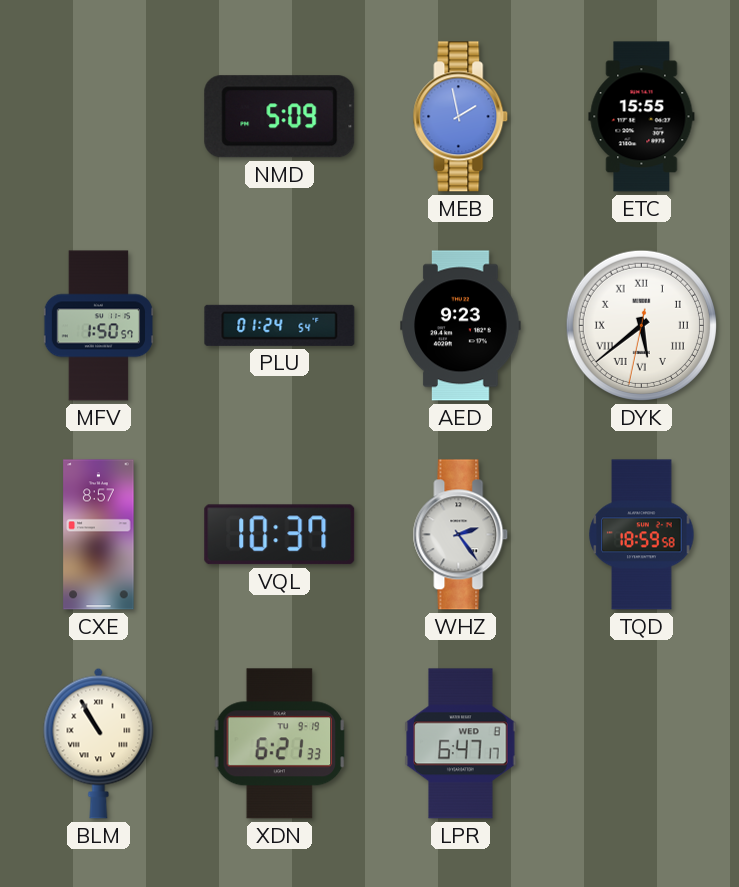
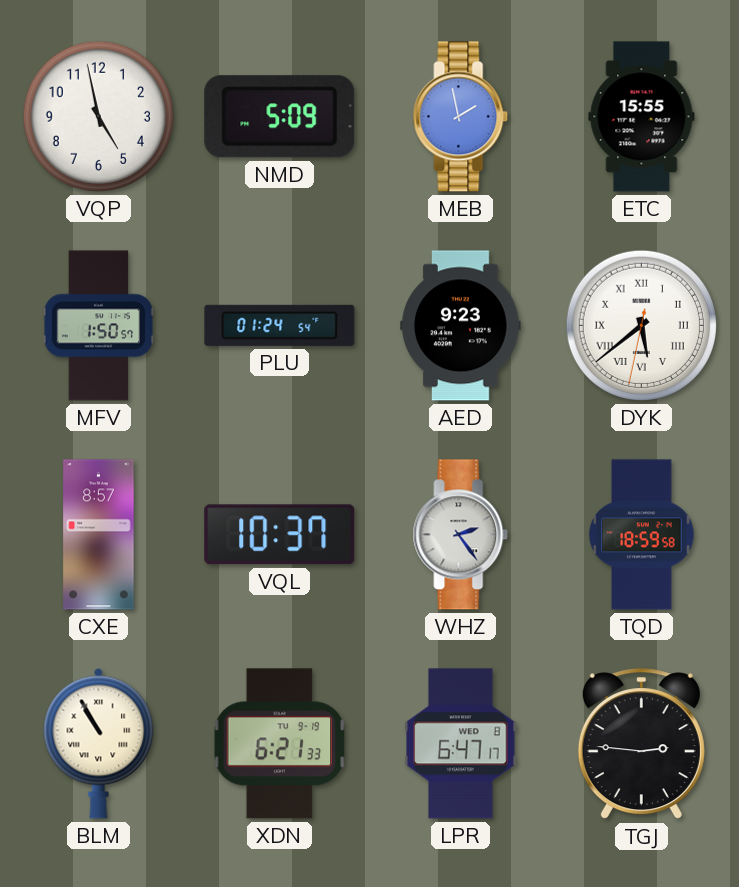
VQP: none -> 4:58 (98, 116)
TGJ: none -> 2:46 (641, 744)
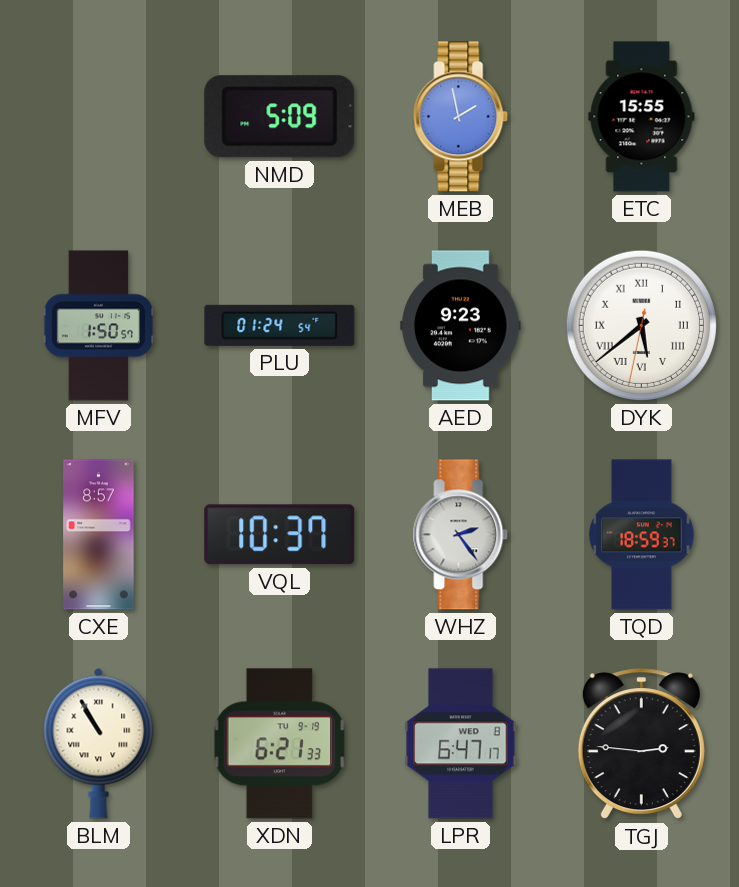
VQP: 4:58 -> none (98, 116)
TQD: 18:59:58 -> 18:59:37 (642, 535)
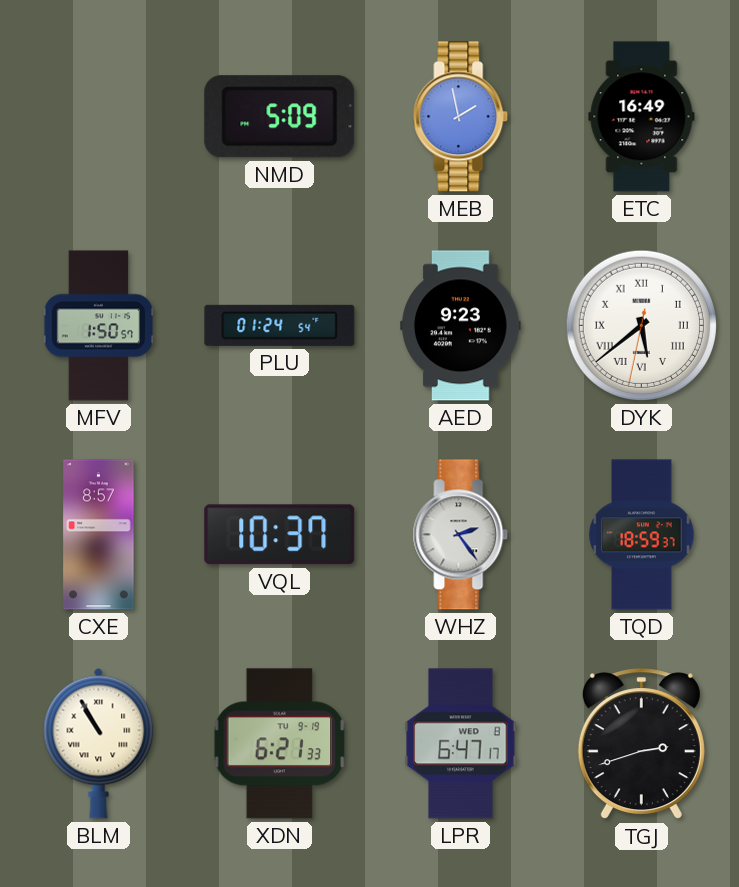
ETC: 15:55 -> 16:49 (642, 117)
TGJ: 2:46 -> 2:42 (641, 744)
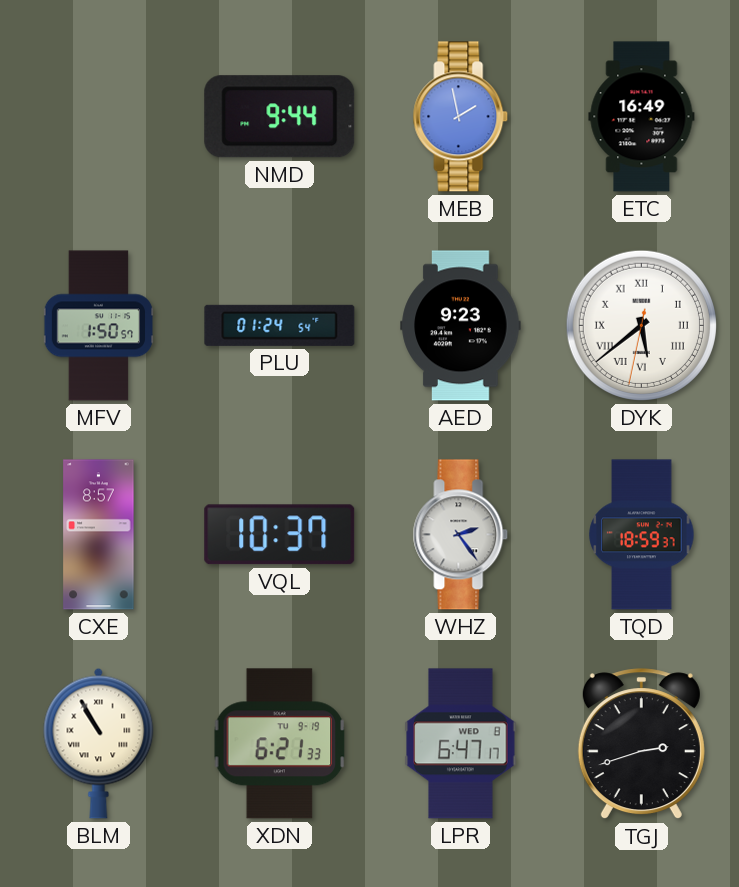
NMD: 5:09 -> 9:44 (280, 117)
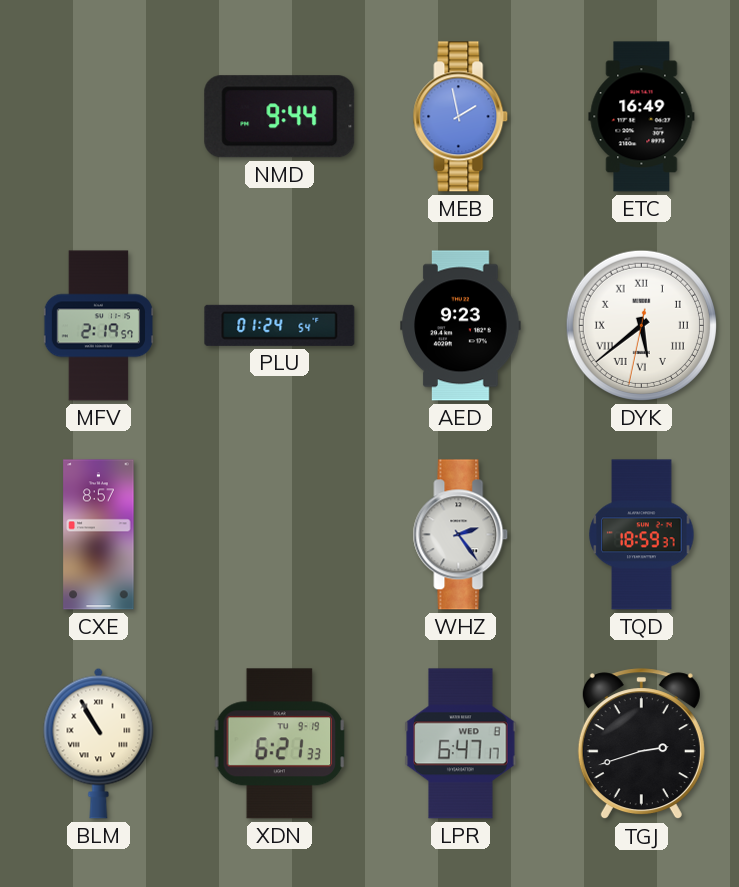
MFV: 1:50 -> 2:19 (98, 326)
VQL: 10:37 -> none (280, 535)
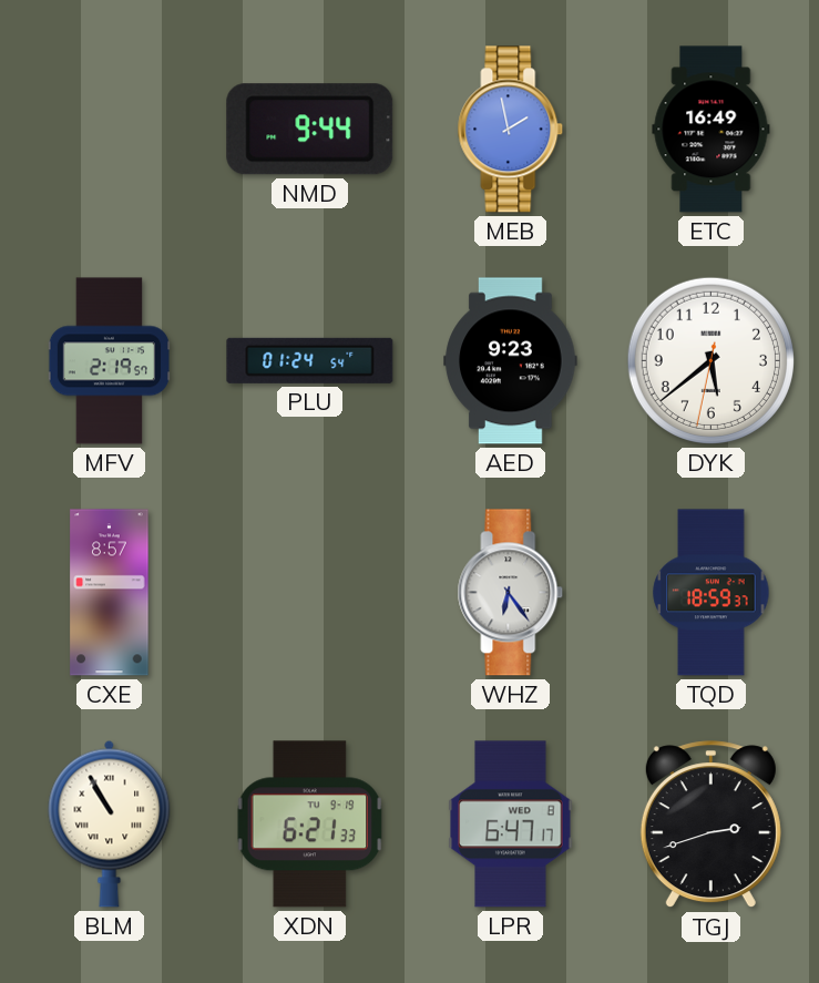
DYK numerals: Roman -> Arabic (710, 360)
WHZ: 2:24 -> 6:24 (511, 593)
